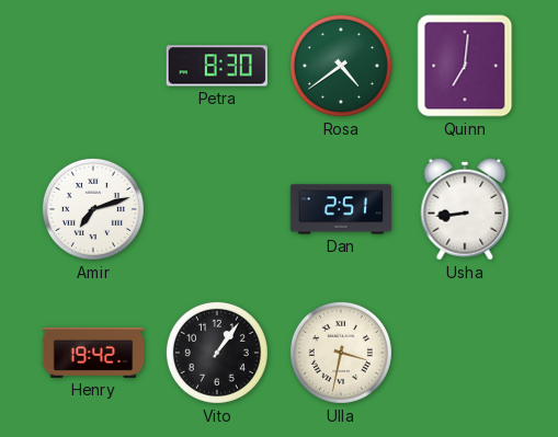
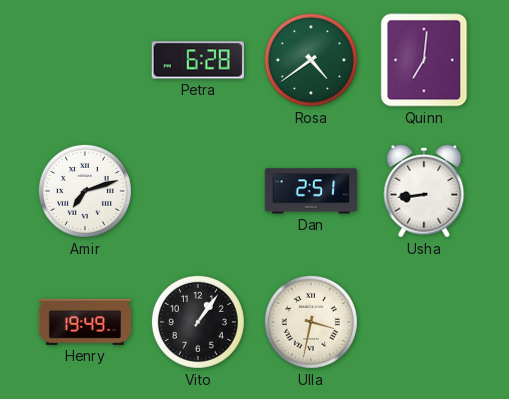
Petra: 8:30 -> 6:28 (197, 60)
Henry: 19:42 -> 19:49 (85, 322)
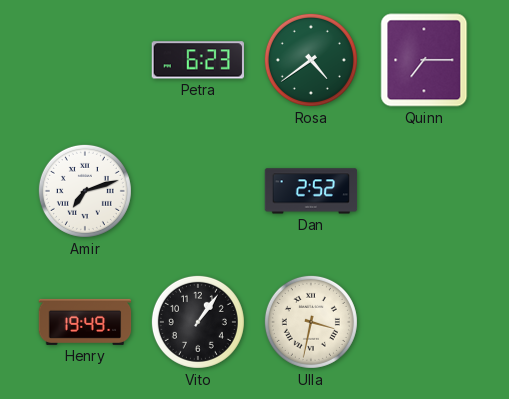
Petra: 6:28 -> 6:23 (197, 60)
Quinn: 7:01 -> 7:15 (424, 60)
Dan: 2:51 -> 2:52 (311, 191)
Usha: 8:44 -> none (424, 191)
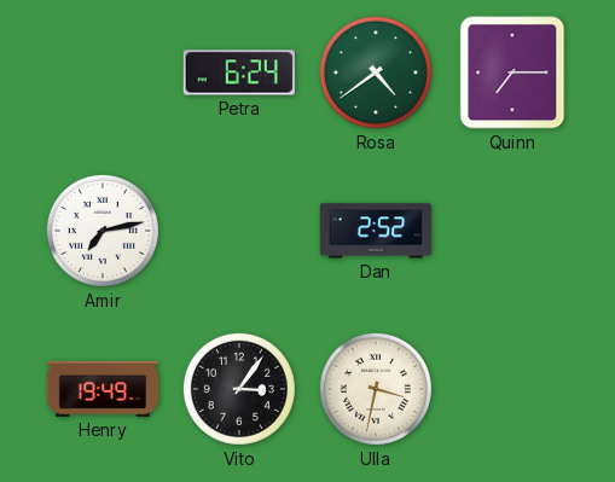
Petra: 6:23 -> 6:24 (238, 72)
Amir: 7:12 -> 7:13 (103, 231)
Vito: 1:06 -> 3:06 (239, 389)
